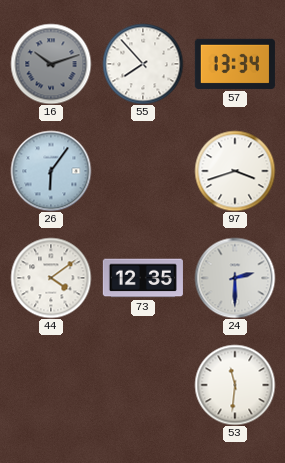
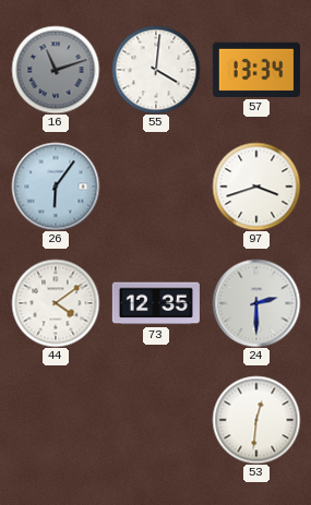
16: 10:12 -> 11:12 (56, 70)
55: 7:53 -> 4:01 (156, 70)
53: 11:31 -> 12:31 (256, 420)
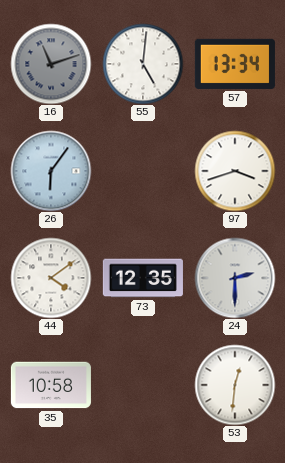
55: 4:01 -> 5:01 (143, 64)
35: none -> 10:58 (51, 385)
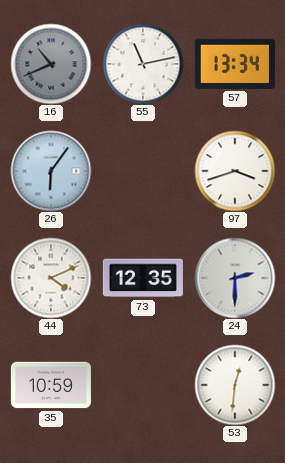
16: 11:12 -> 10:41 (51, 64)
55: 5:01 -> 11:13 (143, 64)
44: 4:09 -> 4:11 (51, 278)
35: 10:58 -> 10:59 (51, 385)
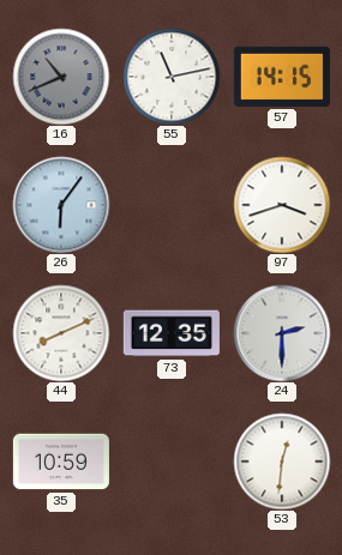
57: 13:34 -> 14:15 (282, 77)
44: 4:11 -> 8:11 (61, 333)
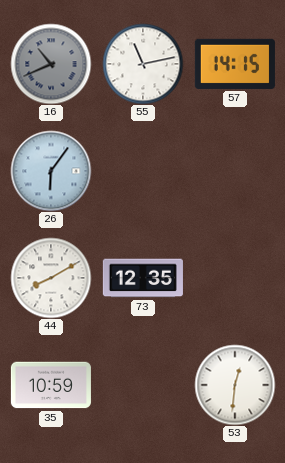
97: 3:42 -> none (282, 205)
44: 8:11 -> 8:10 (51, 278)
24: 2:30 -> none (282, 333)
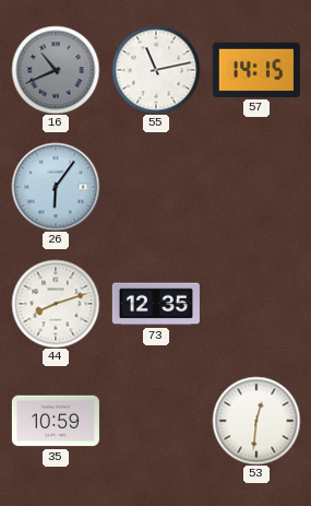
44: 8:10 -> 8:12 (56, 304)
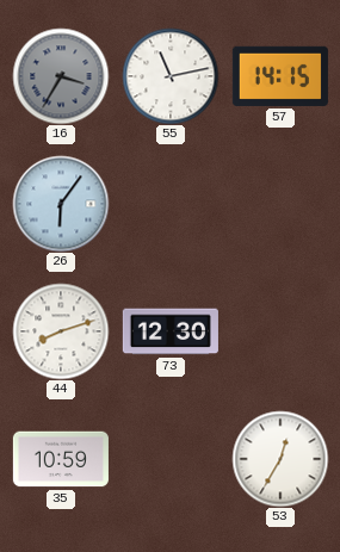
16: 10:41 -> 3:35 (61, 76)
73: 12:35 -> 12:30 (171, 331)
53: 12:31 -> 12:35 (280, 459)
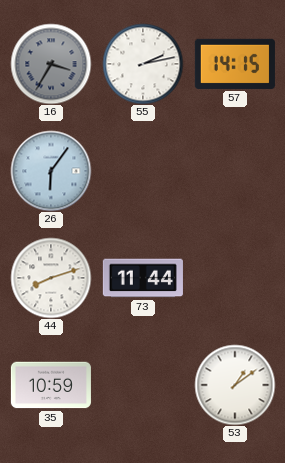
55: 11:13 -> 2:13 (143, 64)
73: 12:30 -> 11:44 (143, 278)
53: 12:35 -> 1:09 (235, 385)
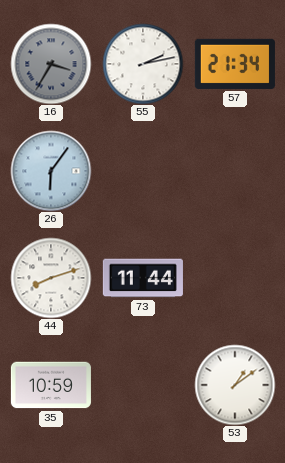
57: 14:15 -> 21:34 (235, 64)
